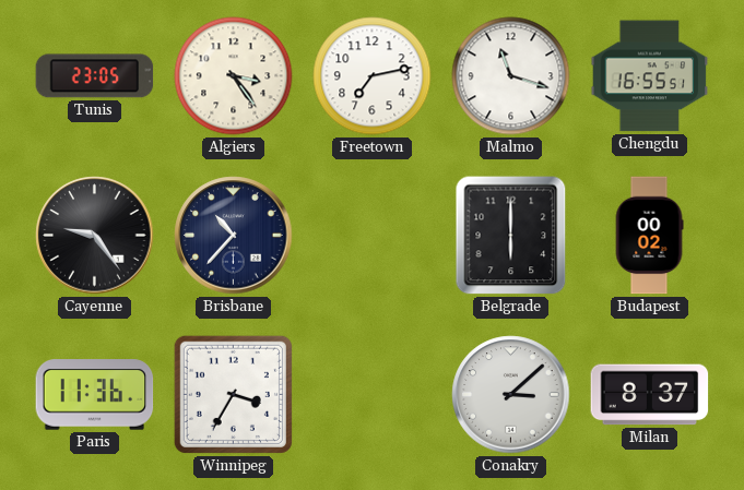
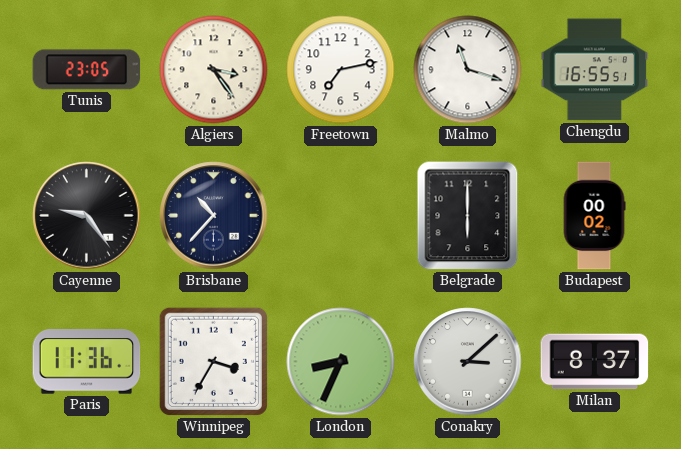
London: none -> 8:34 (341, 362)
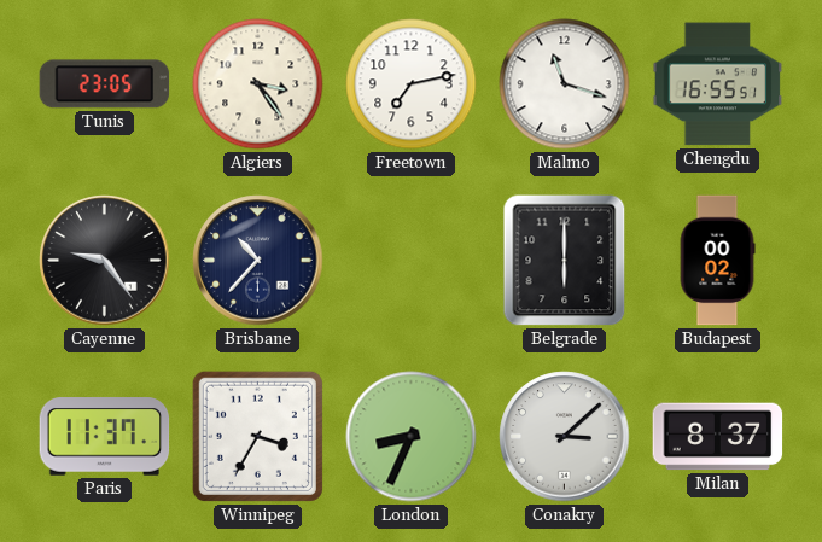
Paris: 11:36 -> 11:37 (105, 437)
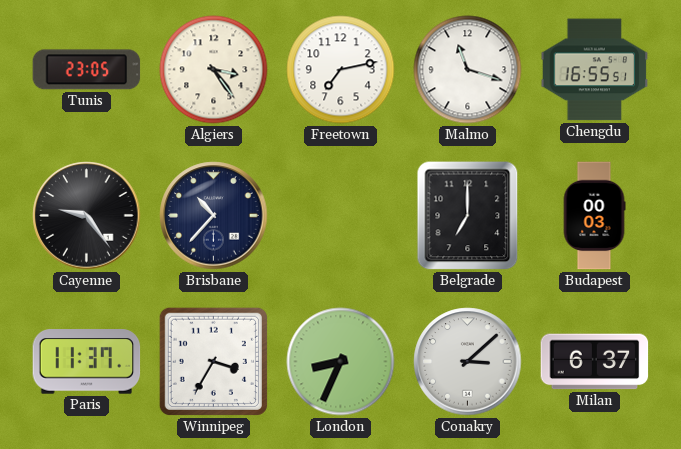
Belgrade: 6:00 -> 7:00 (468, 216)
Budapest: 00:02 -> 00:03 (594, 216)
Milan: 8:37 -> 6:37 (595, 362)
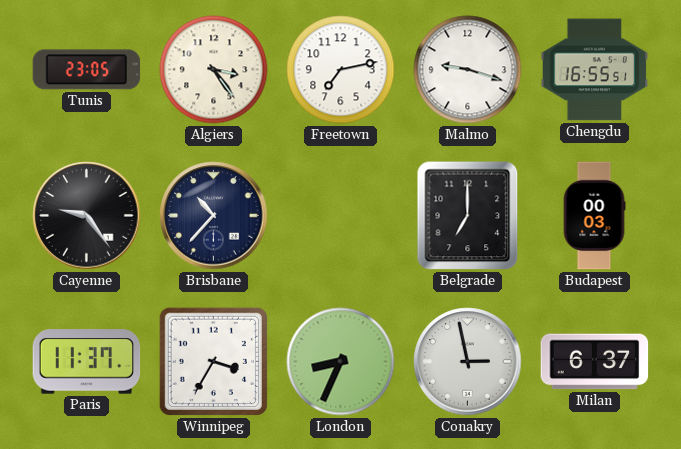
Malmo: 11:18 -> 9:18 (468, 70)
Conakry: 3:08 -> 2:58 (468, 362)
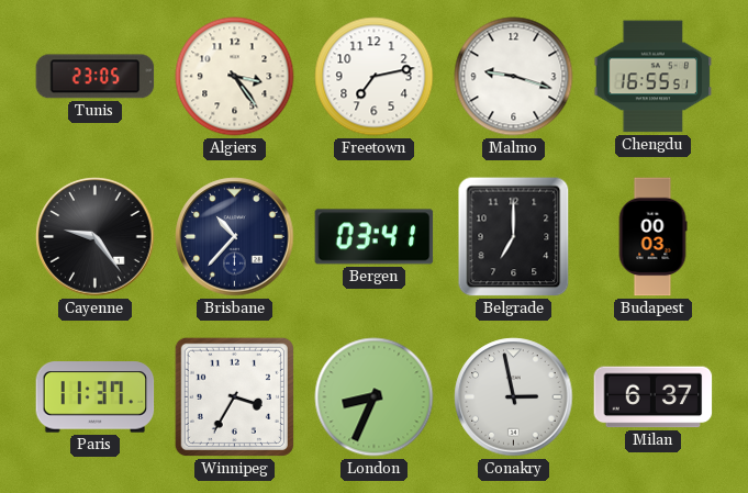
Bergen: none -> 03:41 (375, 237)
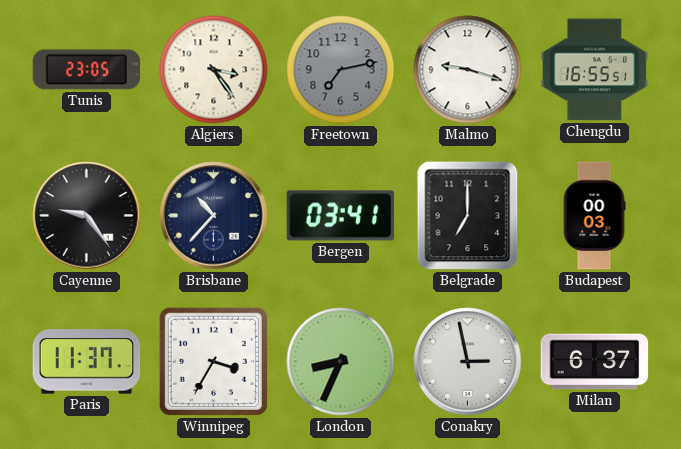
Freetown dial: white -> grey (341, 70)
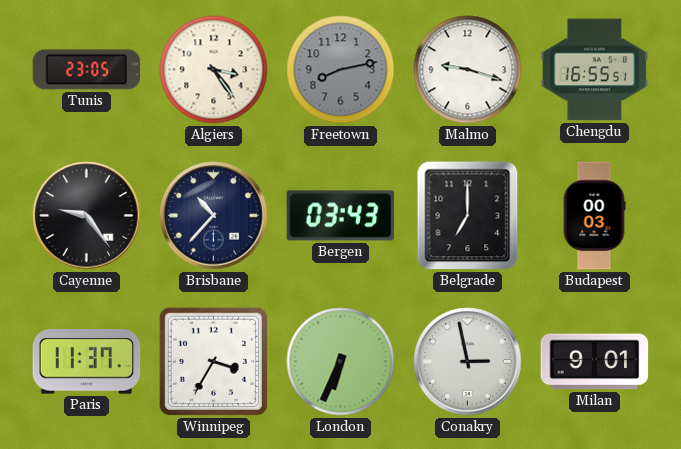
Freetown: 7:13 -> 8:13 (341, 70)
Bergen: 03:41 -> 03:43 (341, 216)
London: 8:34 -> 6:34 (341, 362)
Milan: 6:37 -> 9:01 (595, 362)
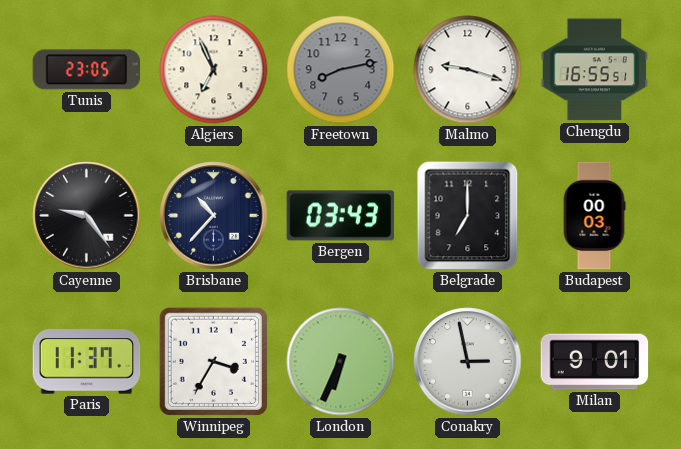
Algiers: 3:24 -> 6:56 (214, 70)
